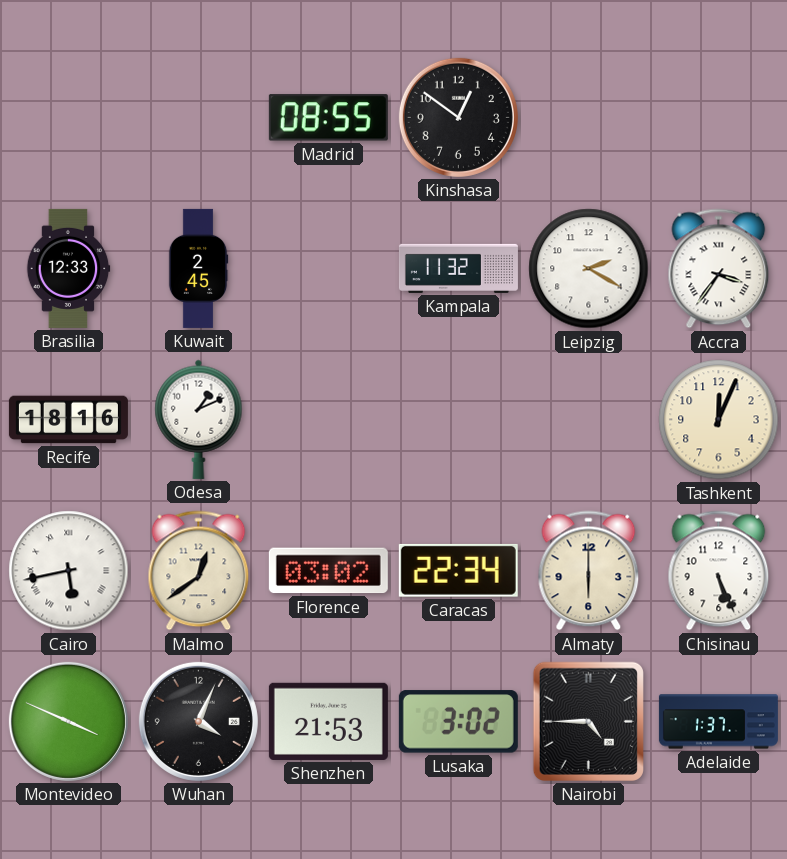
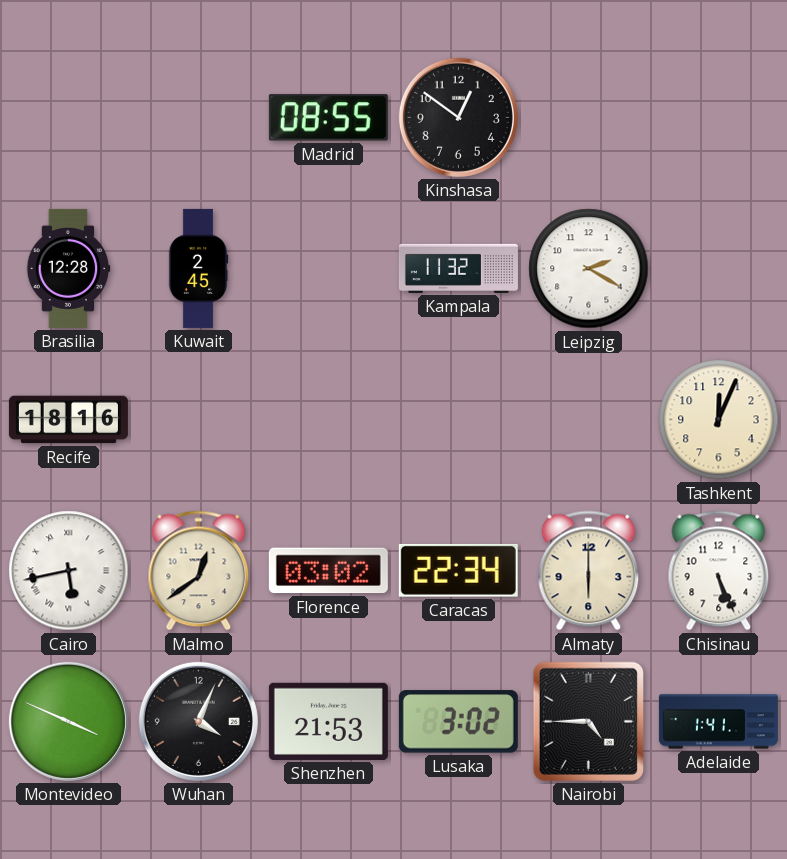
Brasilia: 12:33 -> 12:28 (68, 268)
Accra: 3:36 -> none (719, 269)
Odesa: 1:11 -> none (199, 419)
Adelaide: 1:37 -> 1:41 (718, 722)
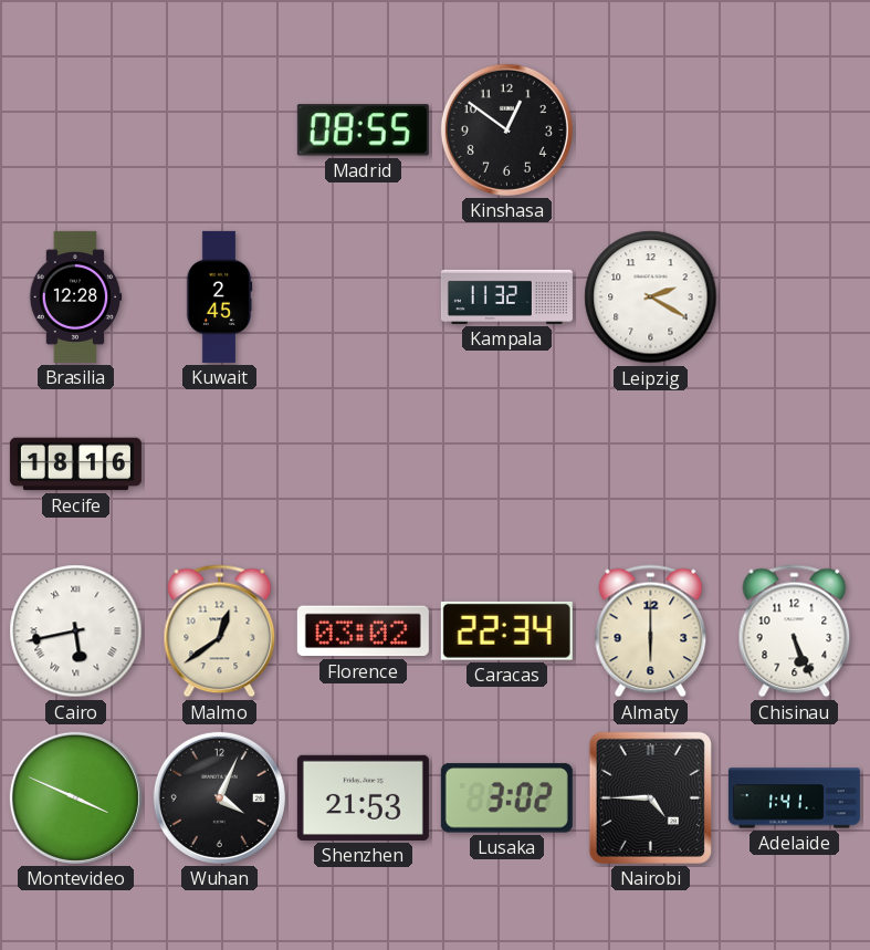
Tashkent: 12:04 -> none (719, 420)
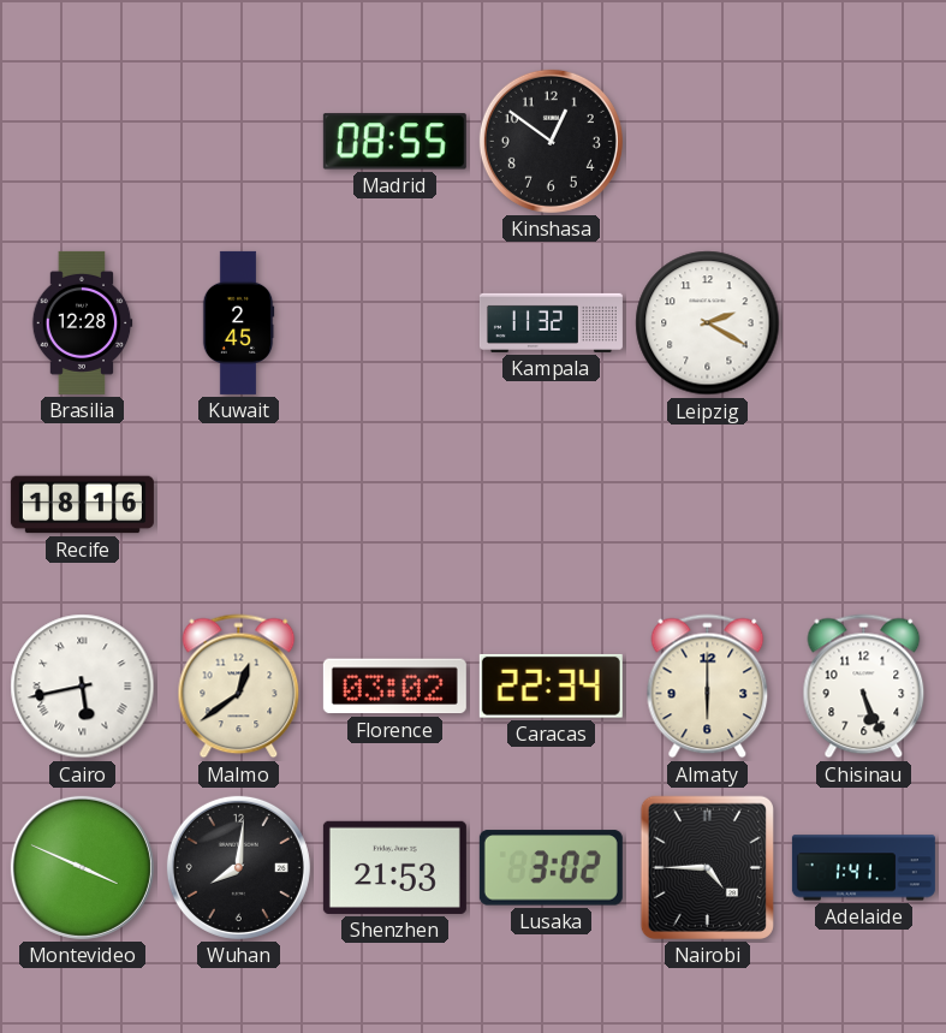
Wuhan: 4:04 -> 8:01 (238, 867)
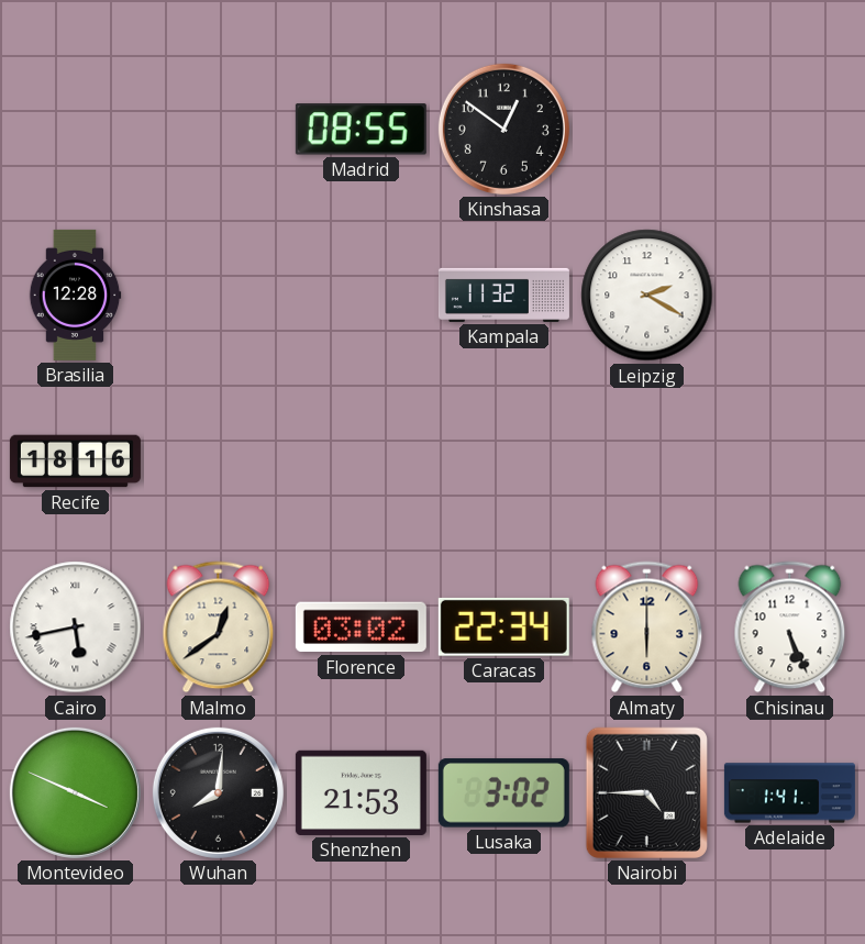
Kuwait: 2:45 -> none (238, 322)
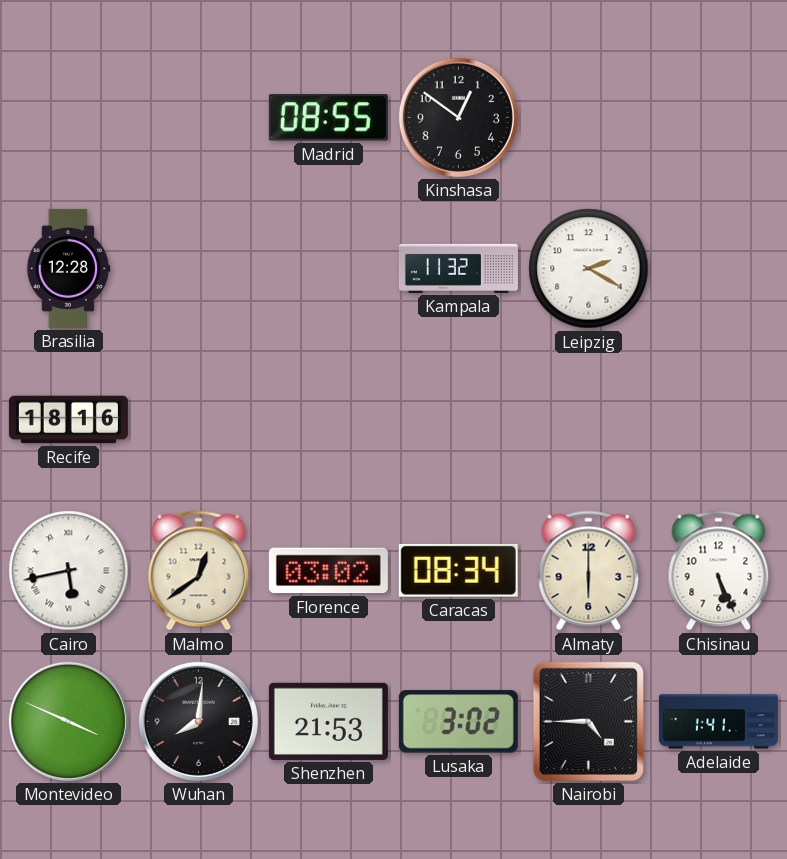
Caracas: 22:34 -> 08:34 (458, 570)
